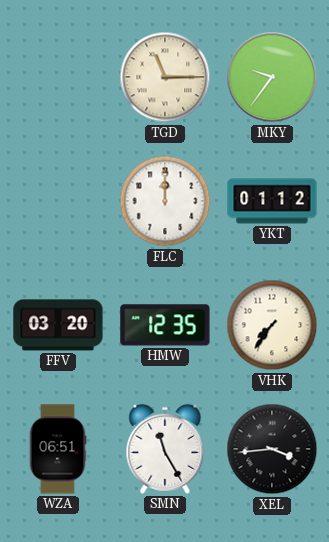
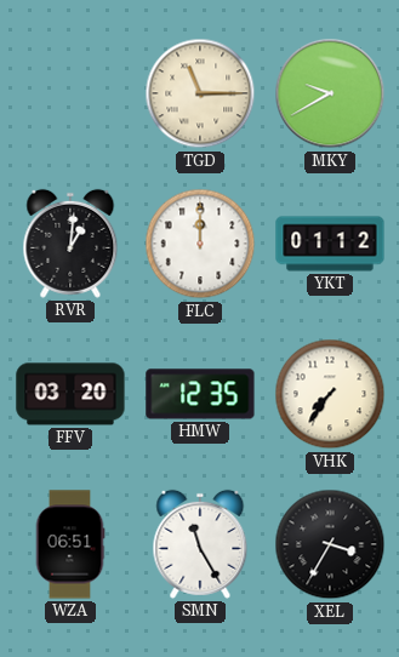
MKY: 9:36 -> 9:40 (330, 93)
RVR: none -> 1:01 (70, 244)
XEL: 3:44 -> 3:35 (330, 544)
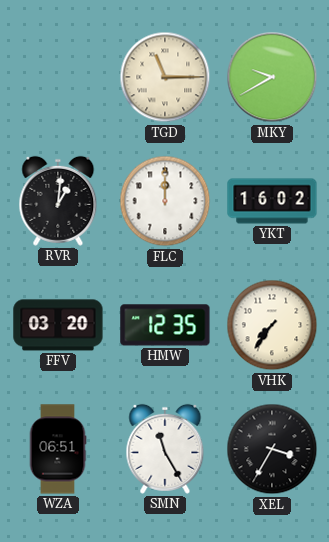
YKT: 01:12 -> 16:02 (272, 201)
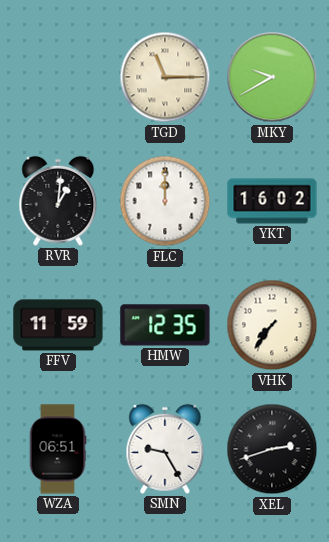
FFV: 03:20 -> 11:59 (58, 325)
SMN: 11:25 -> 9:25 (165, 449)
XEL: 3:35 -> 2:42 (272, 449)
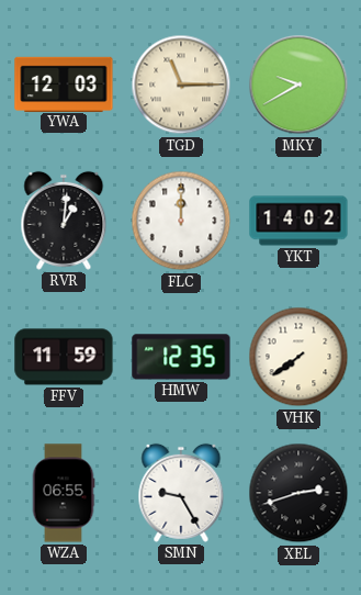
YWA: none -> 12:03 (64, 83)
YKT: 16:02 -> 14:02 (298, 221)
VHK: 7:36 -> 7:39 (298, 357)
WZA: 06:51 -> 06:55 (64, 493)
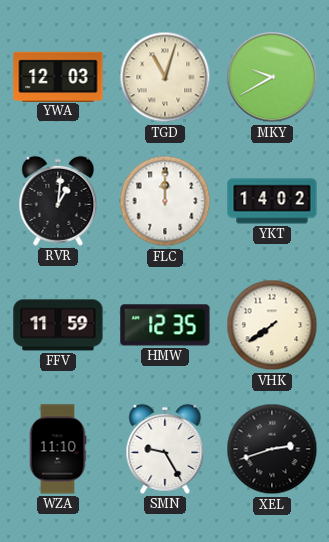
TGD: 11:15 -> 11:03 (165, 77)
WZA: 06:55 -> 11:10 (58, 449)
